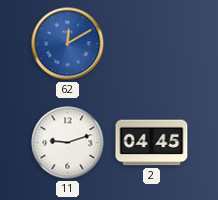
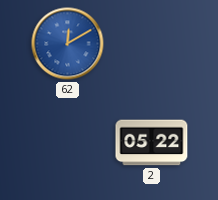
11: 9:12 -> none (68, 143)
2: 04:45 -> 05:22 (152, 143)
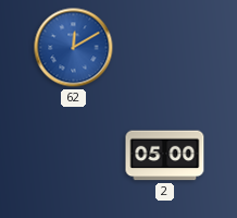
2: 05:22 -> 05:00 (165, 156)
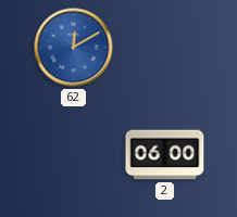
2: 05:00 -> 06:00 (165, 155)
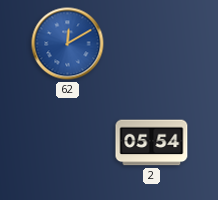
2: 06:00 -> 05:54 (152, 143)
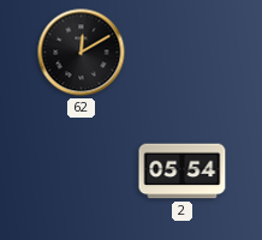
62 dial: blue -> black (82, 53)
